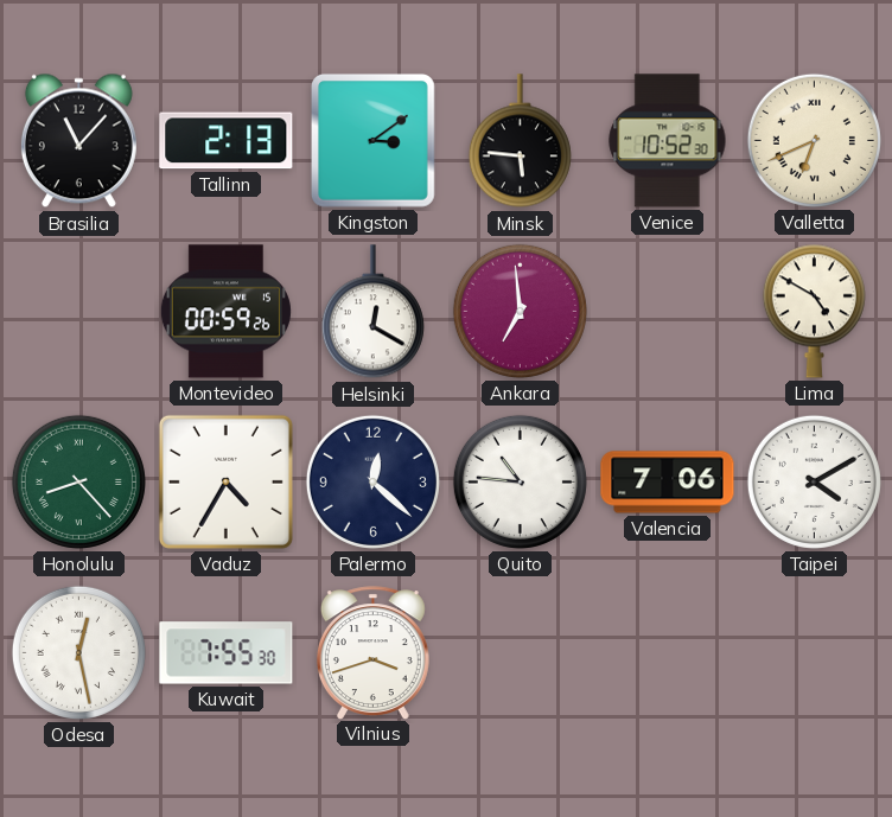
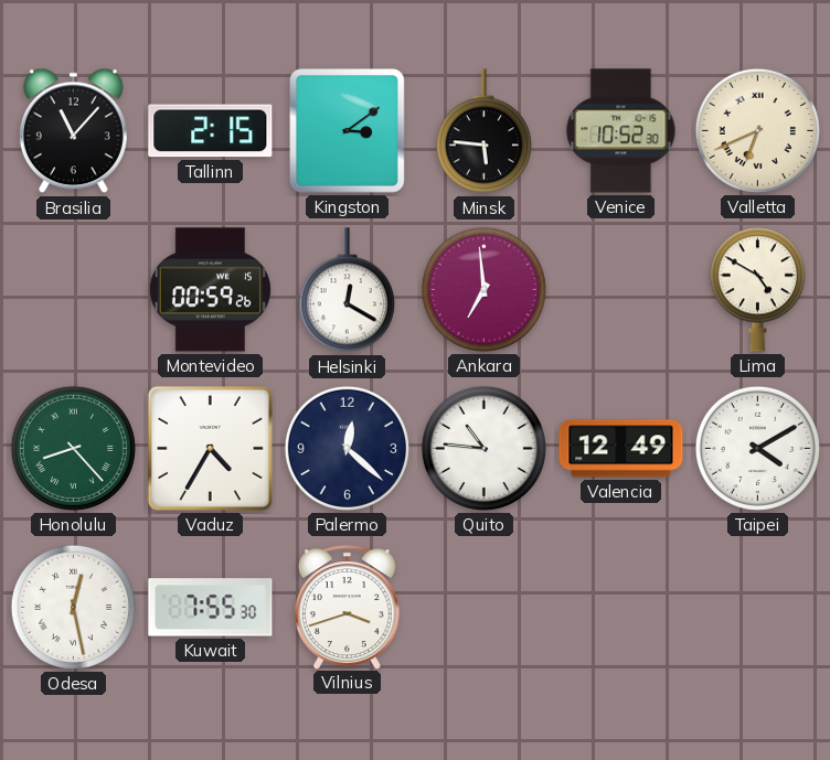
Tallinn: 2:13 -> 2:15 (211, 131)
Valencia: 7:06 -> 12:49 (621, 449)
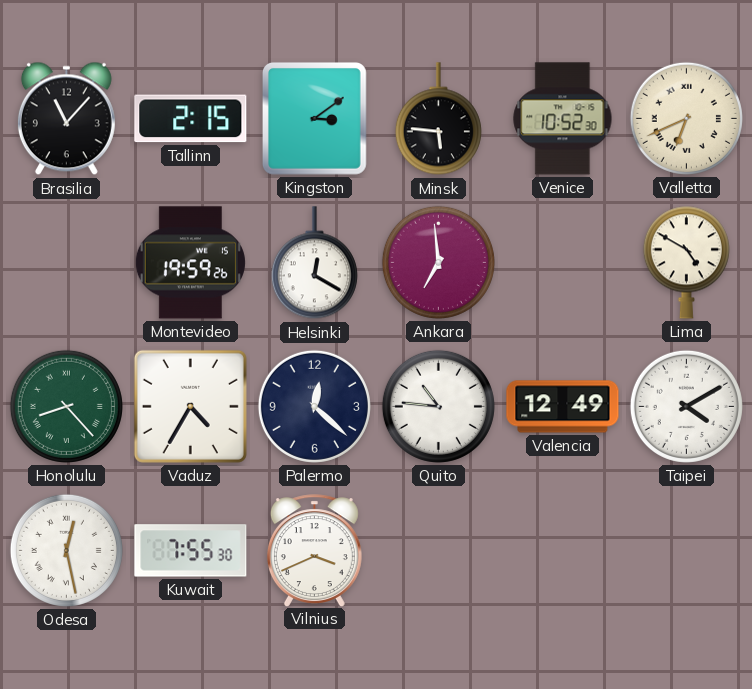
Montevideo: 00:59 -> 19:59 (190, 263)
Vilnius: 3:42 -> 3:41 (314, 550)
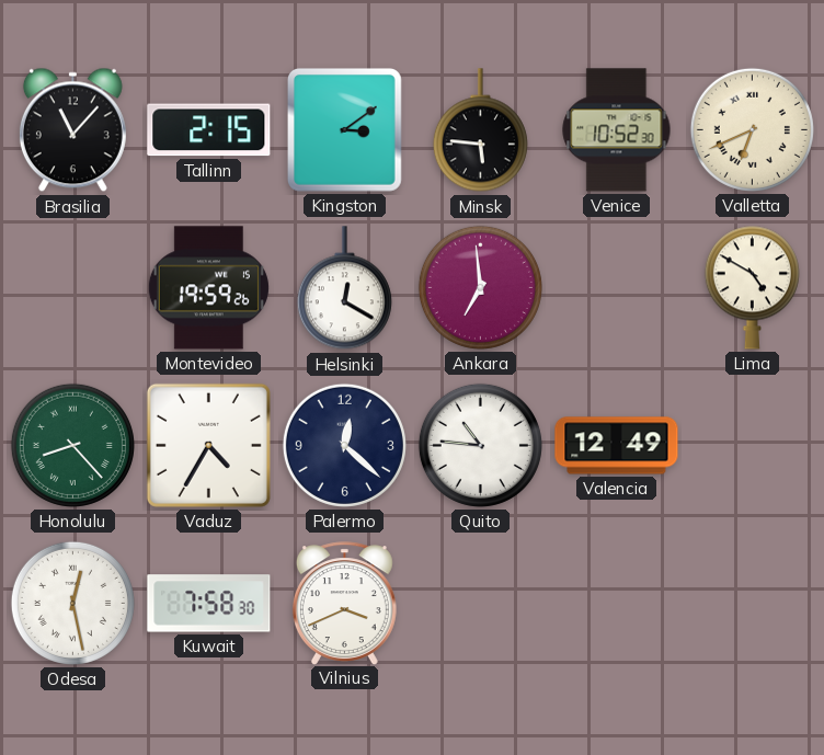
Taipei: 4:10 -> none (686, 406)
Kuwait: 7:55 -> 7:58 (209, 604)
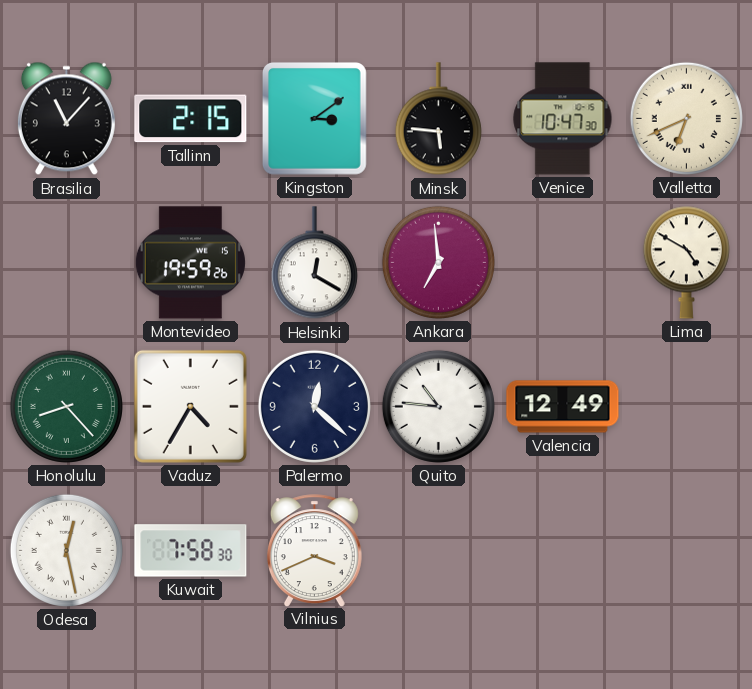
Venice: 10:52 -> 10:47 (563, 119)
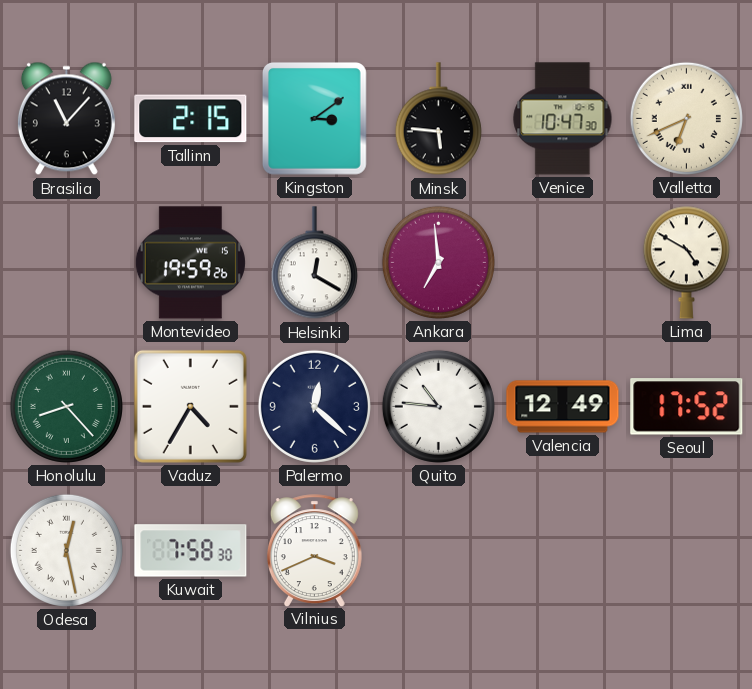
Seoul: none -> 17:52 (687, 407)
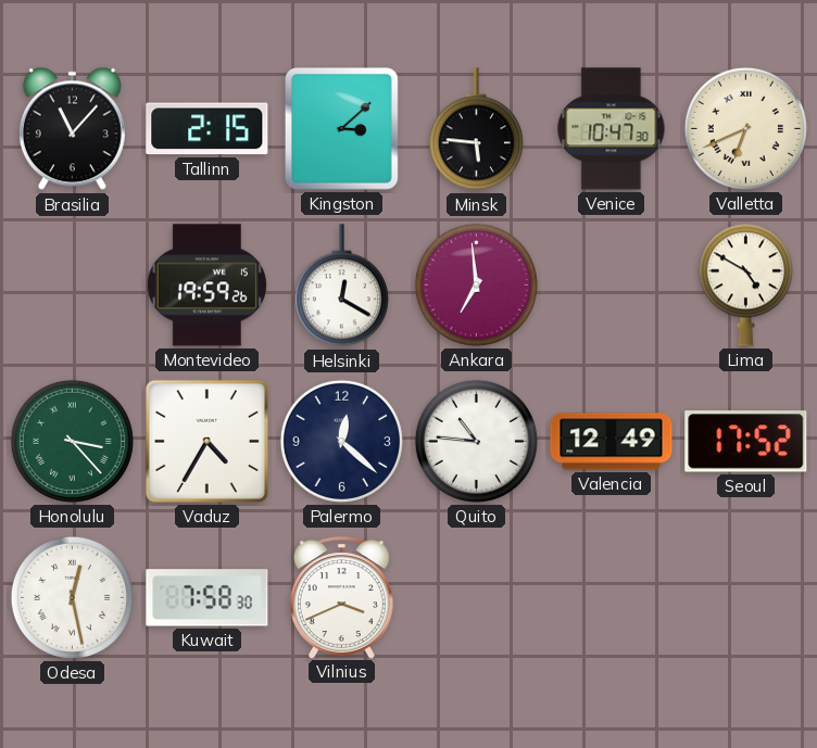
Kingston: 3:09 -> 3:08 (341, 128)
Honolulu: 8:23 -> 3:23 (72, 441)
